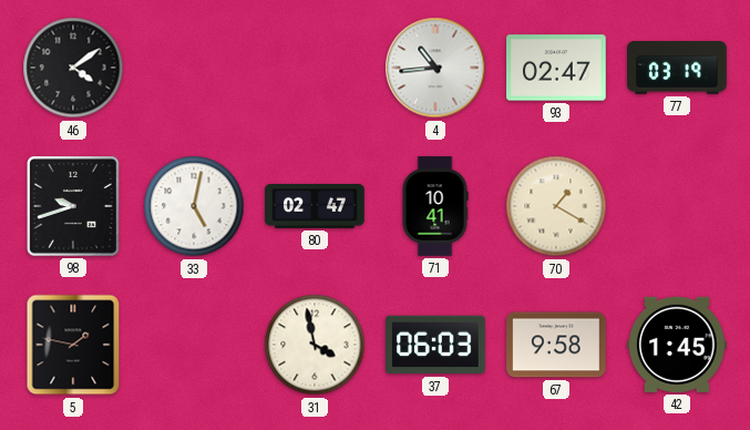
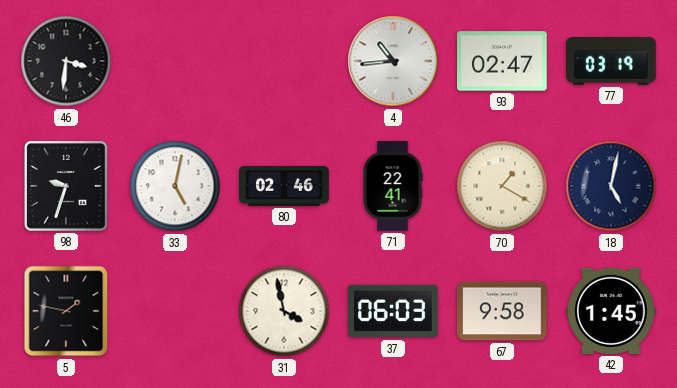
46: 4:09 -> 3:31 (66, 61)
98: 9:42 -> 9:33 (67, 187)
80: 02:47 -> 02:46 (284, 187)
71: 10:41 -> 22:41 (393, 186)
18: none -> 5:02 (611, 186)
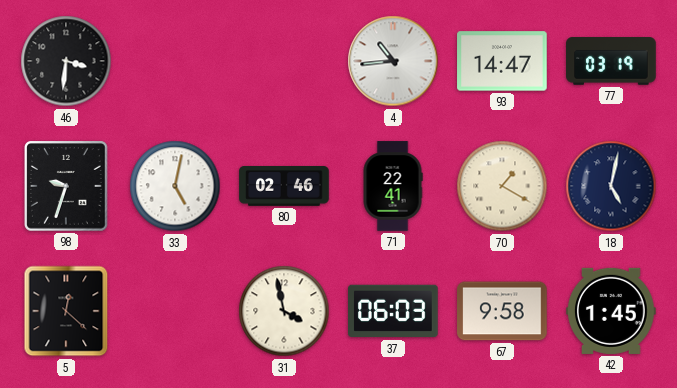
93: 02:47 -> 14:47 (502, 61)
5: 1:47 -> 12:22 (66, 311)
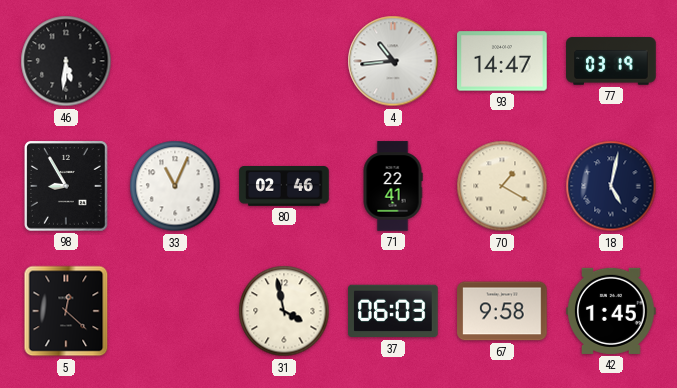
46: 3:31 -> 5:31 (66, 61)
98: 9:33 -> 8:55 (67, 187)
33: 5:02 -> 11:04 (175, 186)
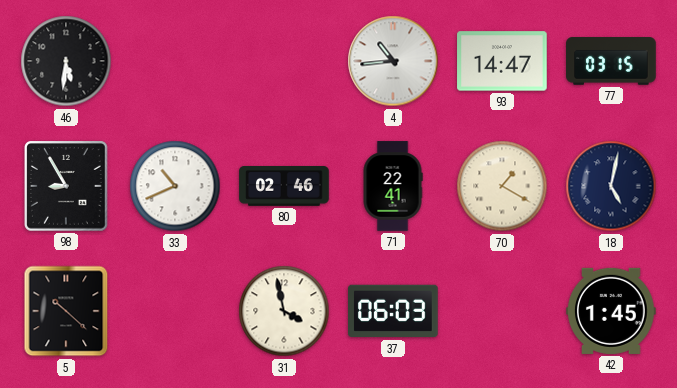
77: 03:19 -> 03:15 (611, 61)
33: 11:04 -> 10:41 (175, 186)
5: 12:22 -> 10:22 (66, 311)
67: 9:58 -> none (502, 311)
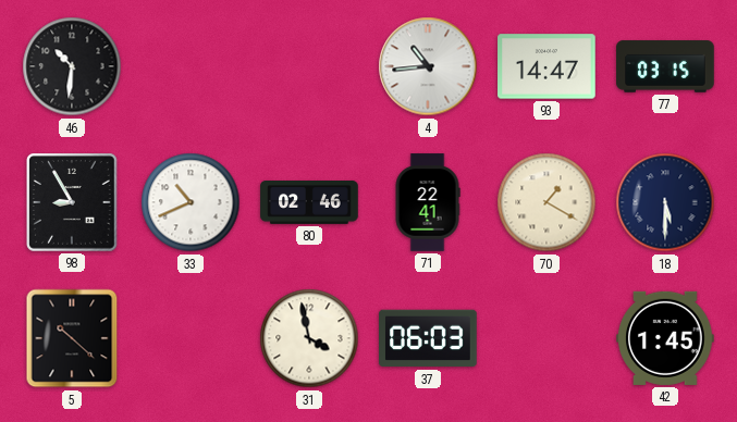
46: 5:31 -> 10:31 (72, 66)
18: 5:02 -> 5:30 (665, 202)
